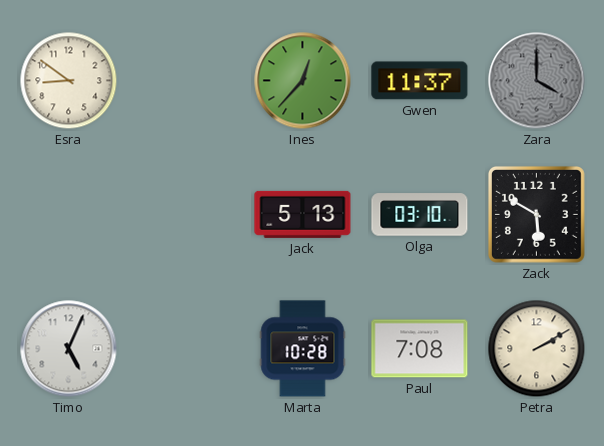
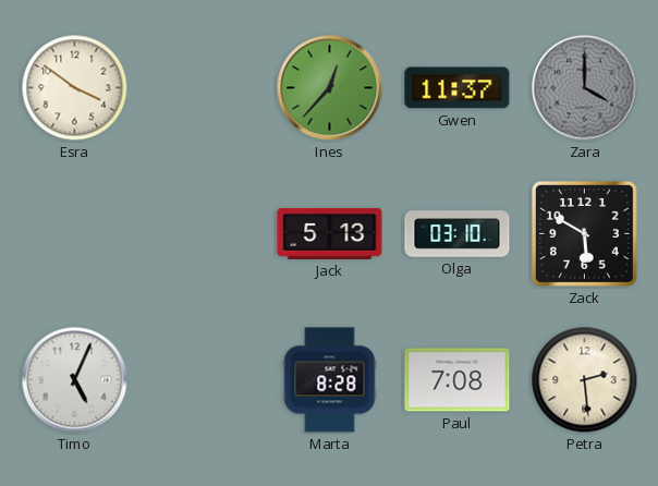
Esra: 8:51 -> 3:51 (75, 88)
Marta: 10:28 -> 8:28 (330, 380)
Petra: 2:10 -> 2:29 (585, 380)
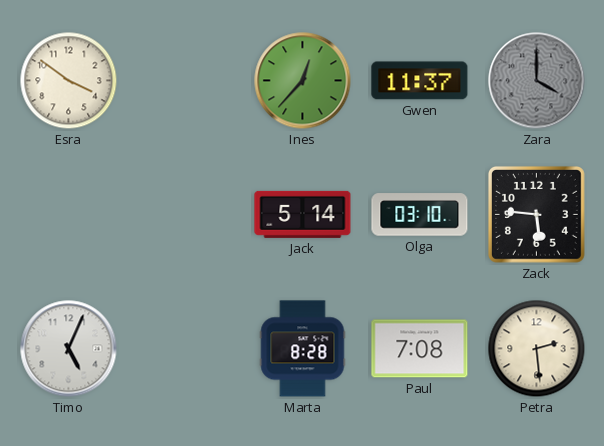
Jack: 5:13 -> 5:14 (303, 214)
Zack: 5:50 -> 5:46 (536, 214)
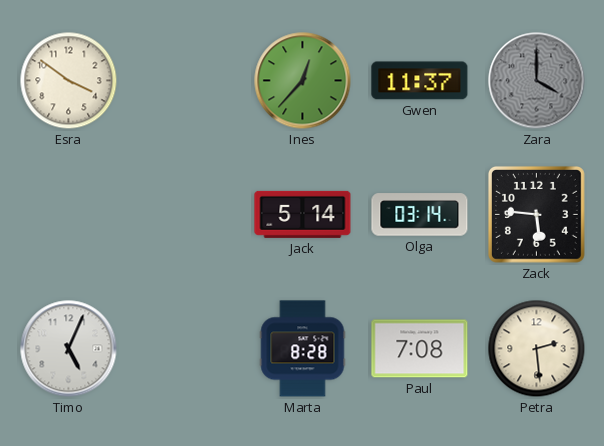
Olga: 03:10 -> 03:14 (420, 215)
